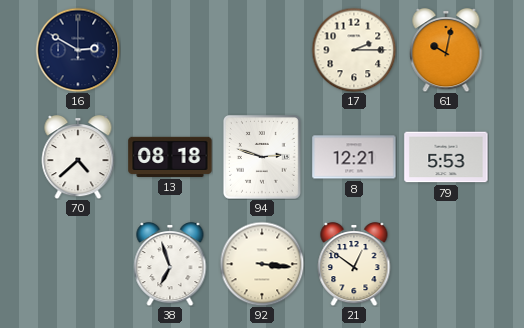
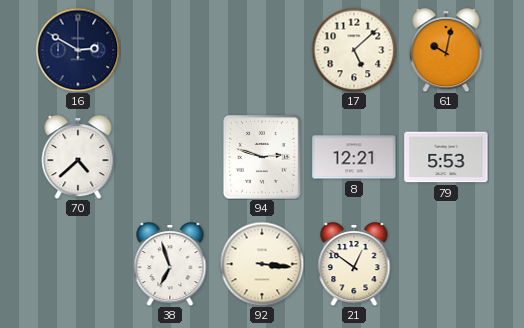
17: 2:15 -> 5:08 (354, 50)
13: 08:18 -> none (170, 157)
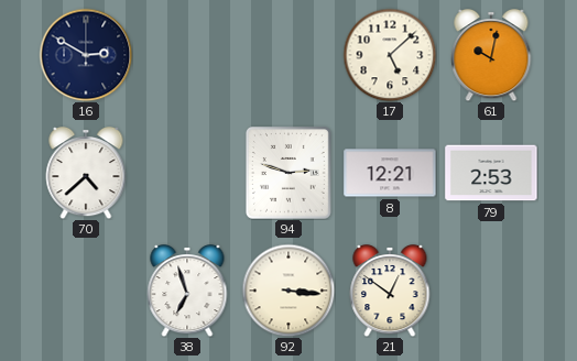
79: 5:53 -> 2:53 (491, 173)
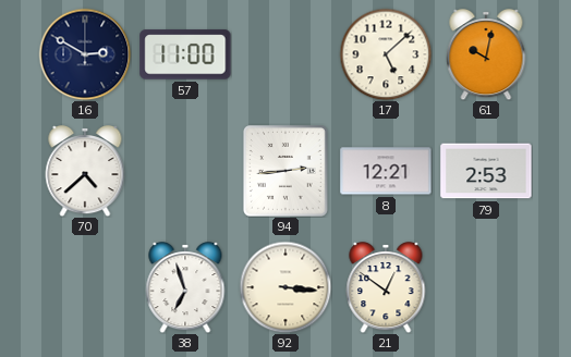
57: none -> 11:00 (185, 54)
94: 2:48 -> 2:44 (287, 172)
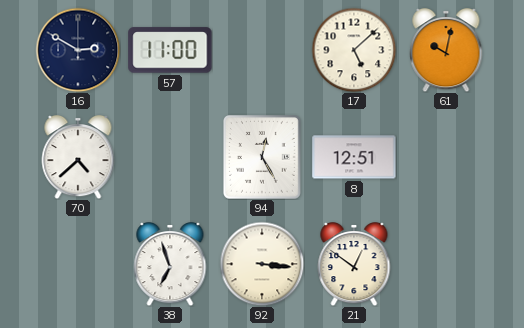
94: 2:44 -> 12:25 (263, 158)
8: 12:21 -> 12:51 (354, 157)
79: 2:53 -> none (486, 171)
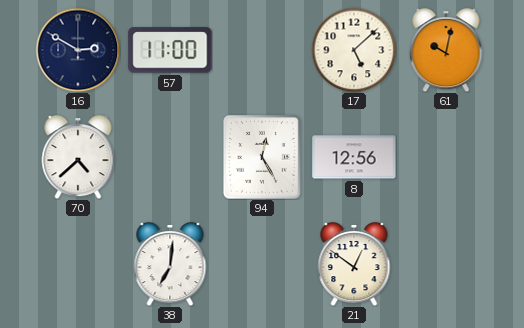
8: 12:51 -> 12:56 (354, 157)
38: 6:57 -> 7:01 (170, 265)
92: 3:16 -> none (262, 264)
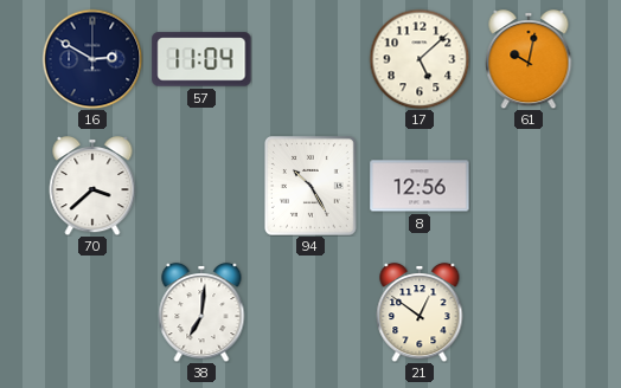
57: 11:00 -> 11:04 (201, 59)
70: 4:38 -> 3:38 (92, 187)
94: 12:25 -> 10:25 (312, 187)
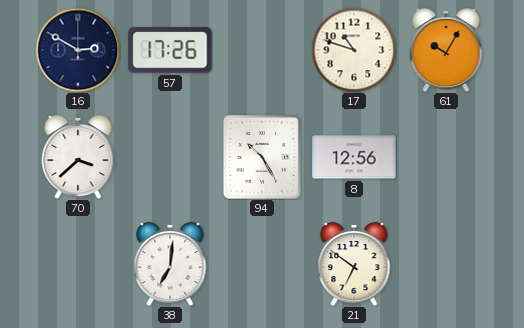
57: 11:04 -> 17:26 (170, 50)
17: 5:08 -> 10:48 (354, 50)
61: 10:02 -> 10:05 (446, 51)
21: 12:51 -> 6:51 (354, 265)
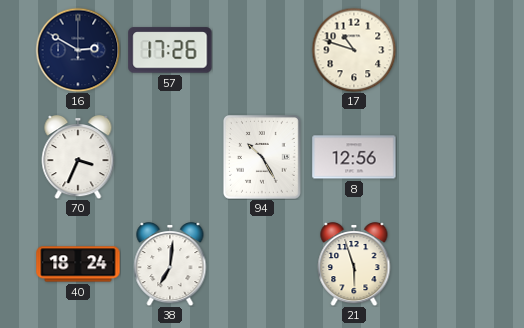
61: 10:05 -> none (446, 51)
70: 3:38 -> 3:34 (78, 158)
40: none -> 18:24 (78, 264)
21: 6:51 -> 5:57 (354, 265)
